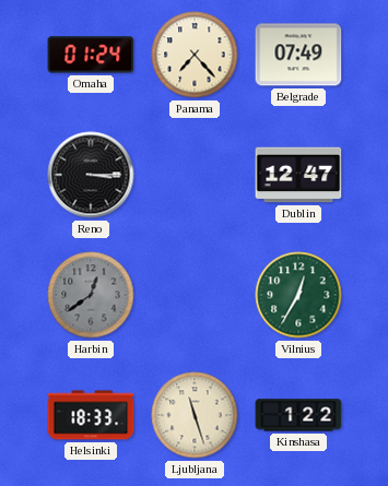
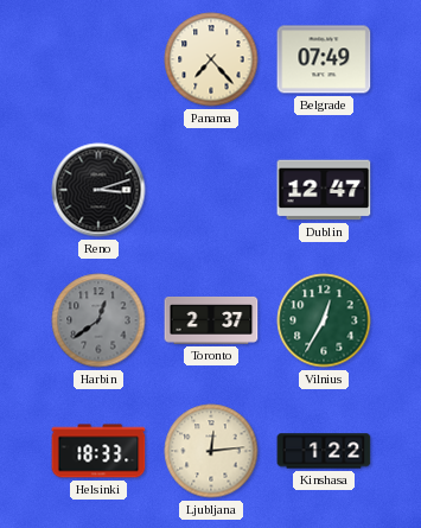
Omaha: 01:24 -> none (91, 55)
Reno: 3:15 -> 3:12 (98, 190)
Toronto: none -> 2:37 (211, 320)
Ljubljana: 11:27 -> 12:14 (211, 451)
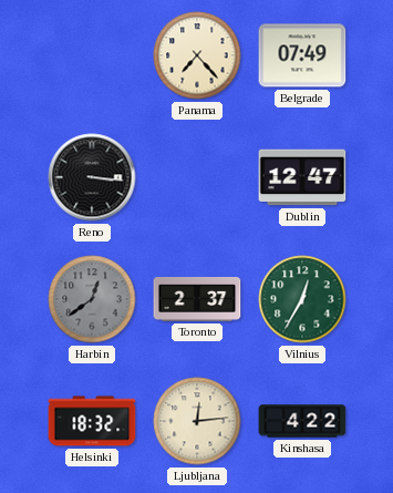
Reno: 3:12 -> 3:16 (92, 177)
Helsinki: 18:33 -> 18:32 (92, 421)
Kinshasa: 1:22 -> 4:22 (302, 421)
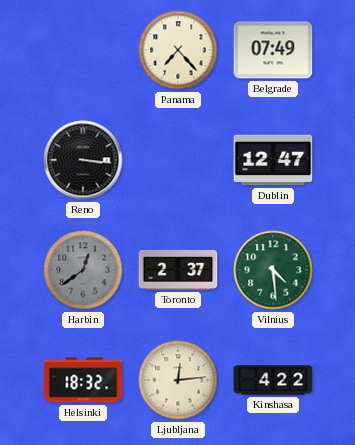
Vilnius: 12:35 -> 4:29 (273, 270)
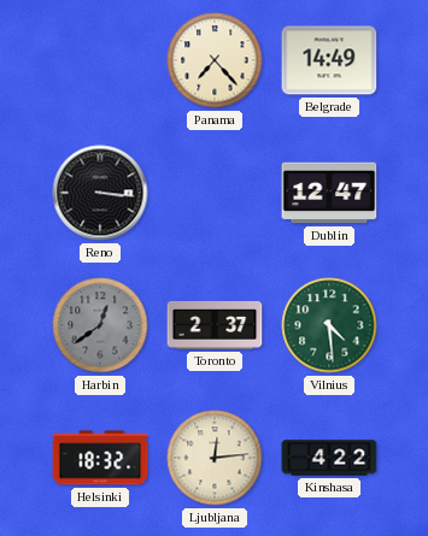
Belgrade: 07:49 -> 14:49 (329, 60)
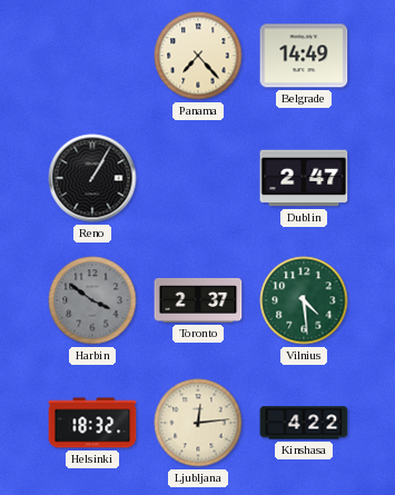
Reno: 3:16 -> 1:05 (92, 178)
Dublin: 12:47 -> 2:47 (304, 178)
Harbin: 12:39 -> 3:51 (92, 300)
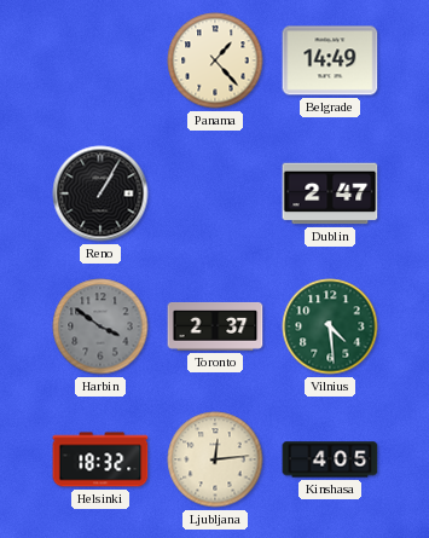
Panama: 7:23 -> 1:23 (215, 60)
Kinshasa: 4:22 -> 4:05 (330, 459)
